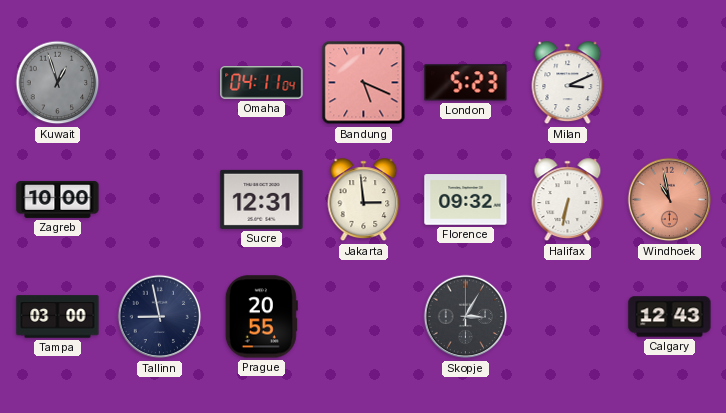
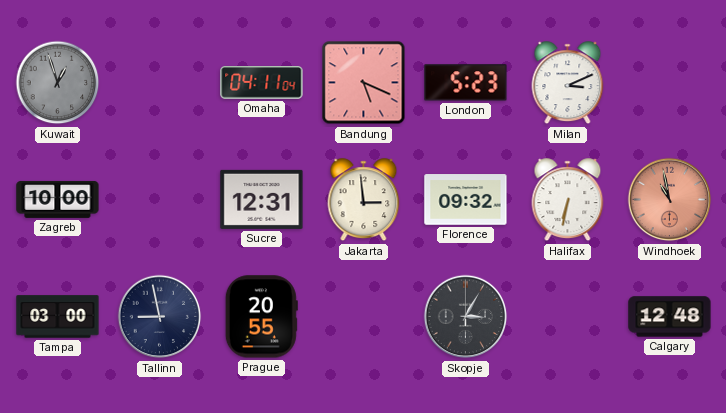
Calgary: 12:43 -> 12:48 (670, 317)
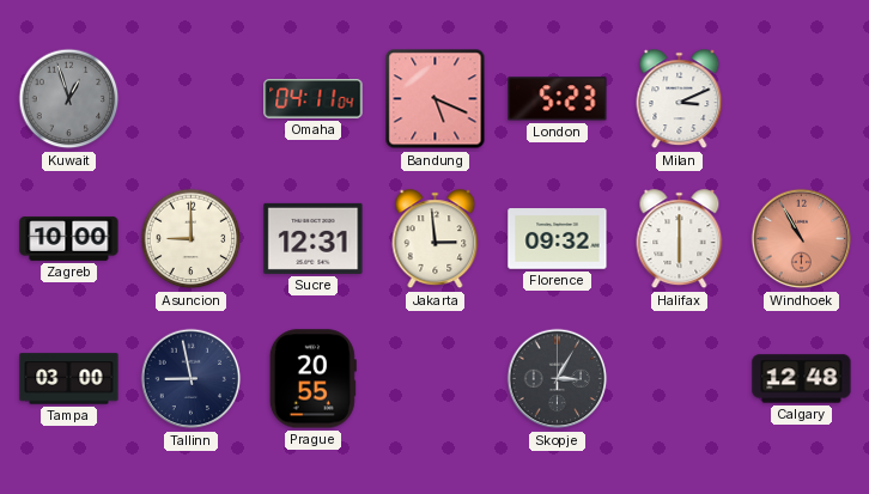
Asuncion: none -> 9:00 (192, 239)
Halifax: 6:32 -> 6:00 (680, 239)
Windhoek: 10:58 -> 10:55 (802, 239)
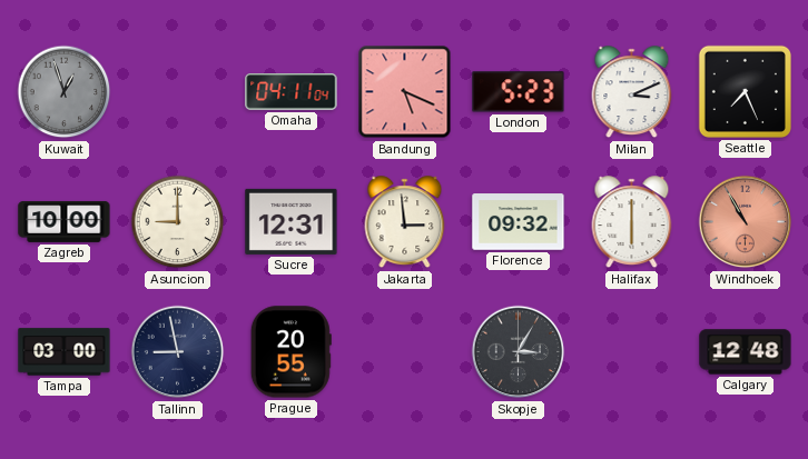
Seattle: none -> 7:26 (745, 91)
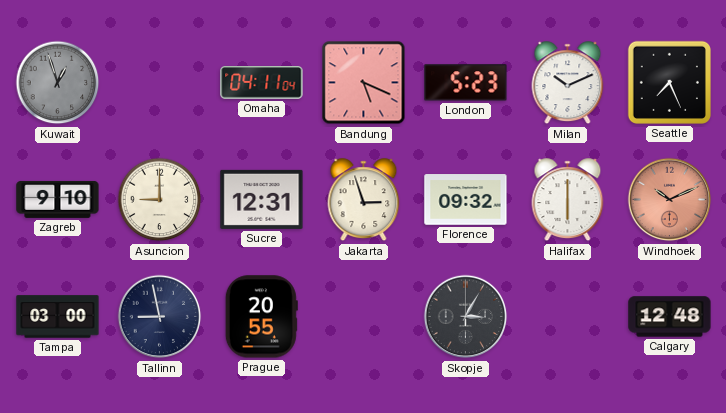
Milan: 3:11 -> 10:11 (568, 83)
Zagreb: 10:00 -> 9:10 (58, 199)
Jakarta: 2:59 -> 2:57 (364, 200)
Windhoek: 10:55 -> 10:11 (670, 200)
